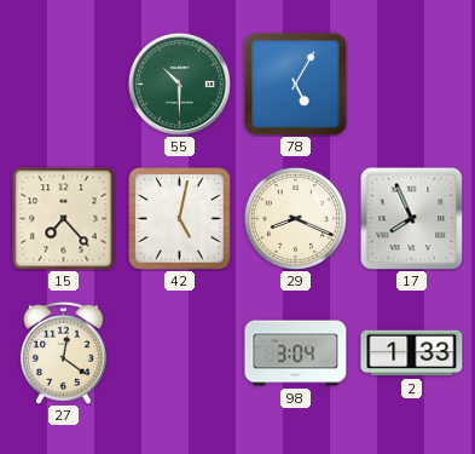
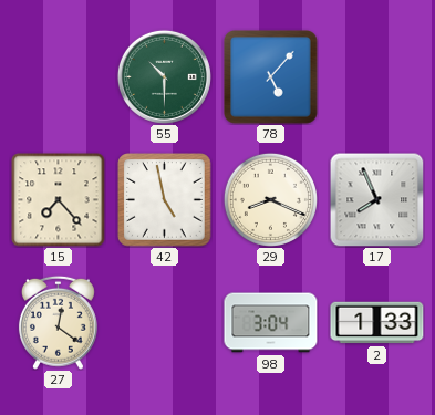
78: 5:05 -> 5:07 (271, 77)
42: 5:02 -> 4:58 (165, 200)
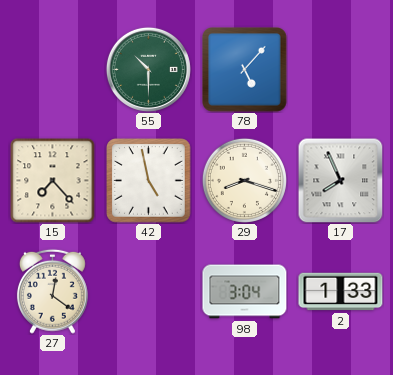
29: 8:19 -> 8:18 (244, 180)
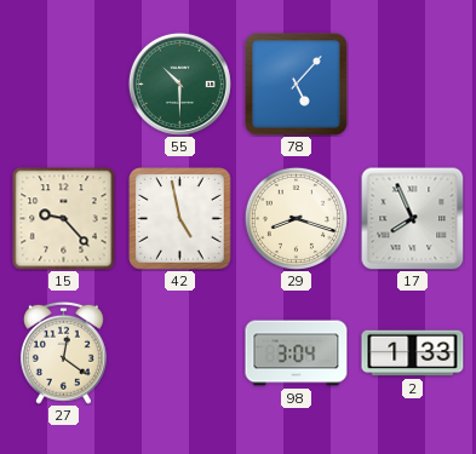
15: 7:23 -> 9:23 (64, 219)
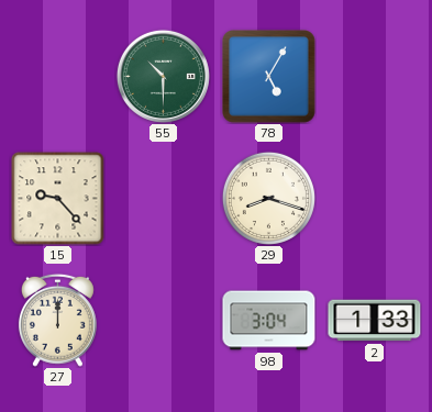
78: 5:07 -> 5:05 (269, 77)
42: 4:58 -> none (180, 219)
17: 7:56 -> none (412, 218)
27: 12:21 -> 12:00 (57, 320)
